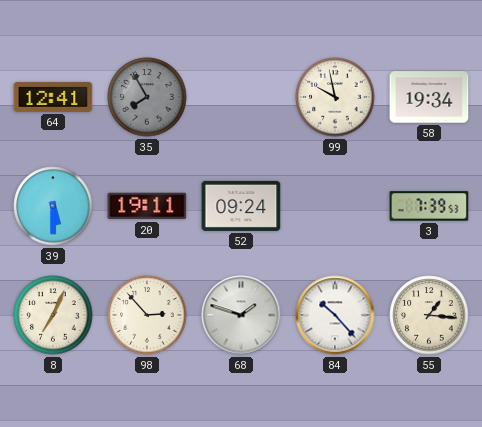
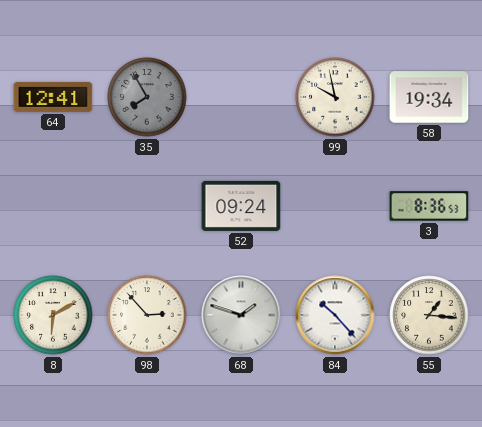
39: 5:30 -> none (53, 206)
20: 19:11 -> none (147, 206)
3: 7:39 -> 8:36 (429, 206)
8: 7:04 -> 6:10 (53, 315)
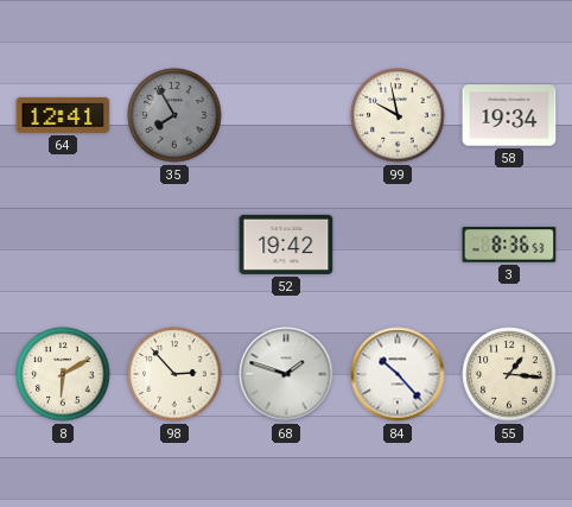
52: 09:24 -> 19:42 (286, 245)
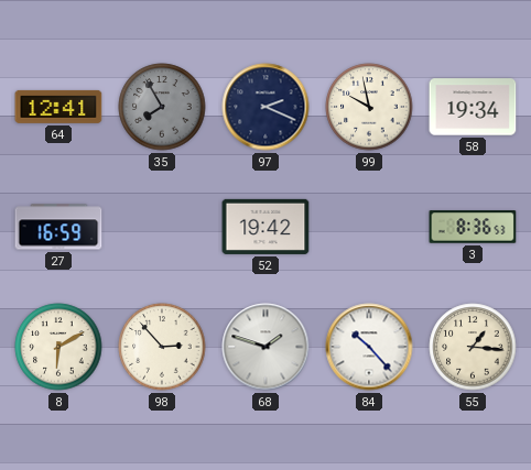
97: none -> 2:19 (265, 107)
27: none -> 16:59 (58, 227)
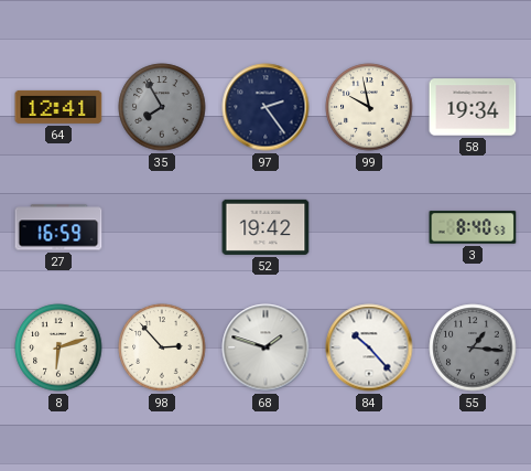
97: 2:19 -> 2:24 (265, 107)
3: 8:36 -> 8:40 (473, 227)
8: 6:10 -> 6:12 (58, 347)
55 dial: cream -> grey (473, 347)
